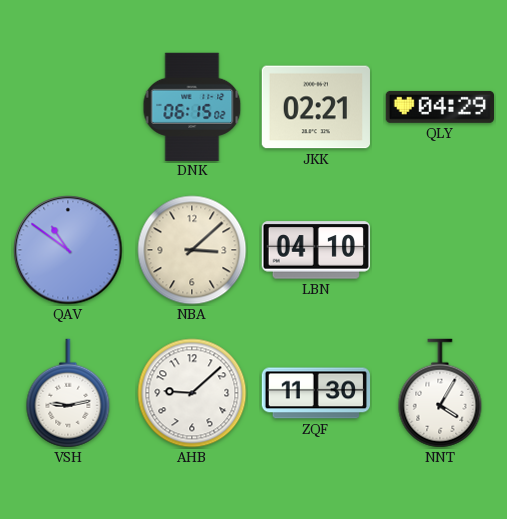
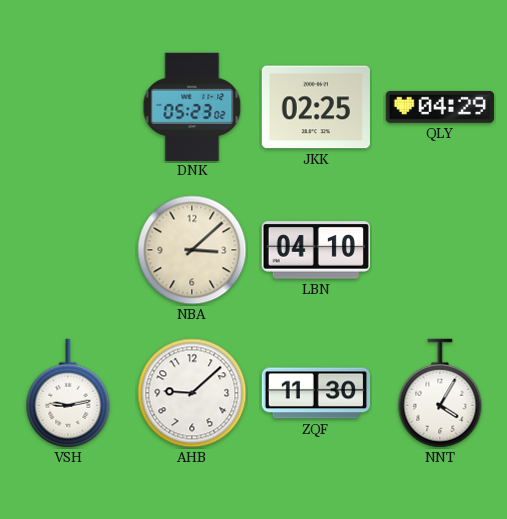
DNK: 06:15 -> 05:23 (192, 106)
JKK: 02:21 -> 02:25 (316, 107)
QAV: 10:51 -> none (68, 250)
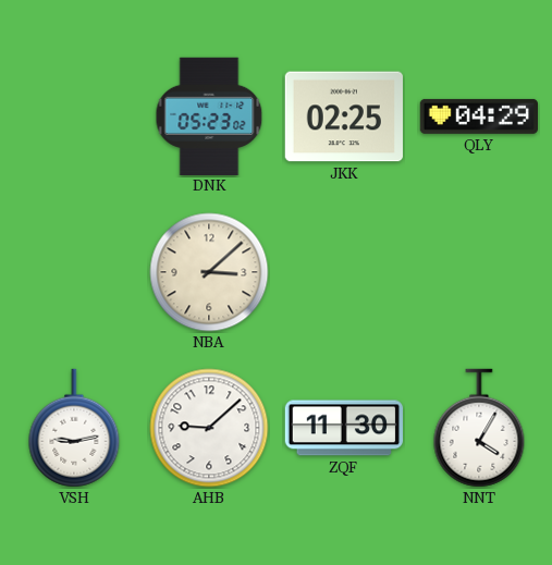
LBN: 04:10 -> none (315, 250)
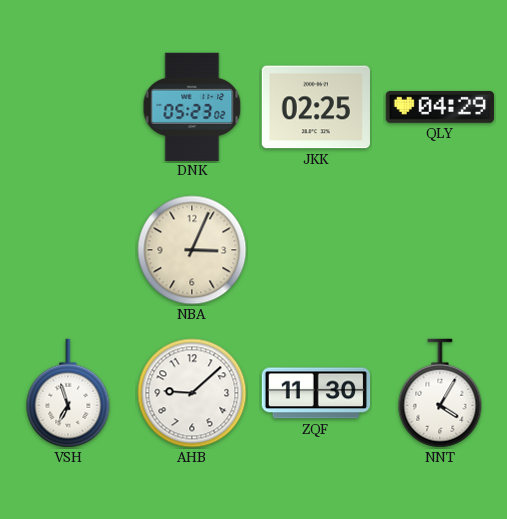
NBA: 3:08 -> 3:04 (192, 250)
VSH: 9:13 -> 6:57 (68, 393)
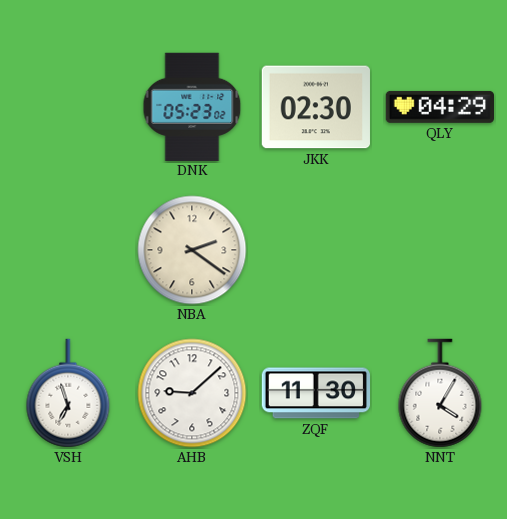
JKK: 02:25 -> 02:30 (316, 107)
NBA: 3:04 -> 2:21 (192, 250)
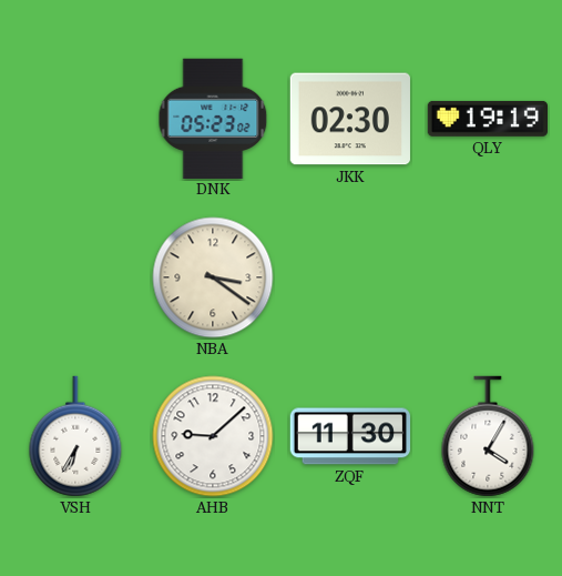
QLY: 04:29 -> 19:19 (487, 119)
NBA: 2:21 -> 3:21 (213, 277)
VSH: 6:57 -> 6:35 (75, 436)
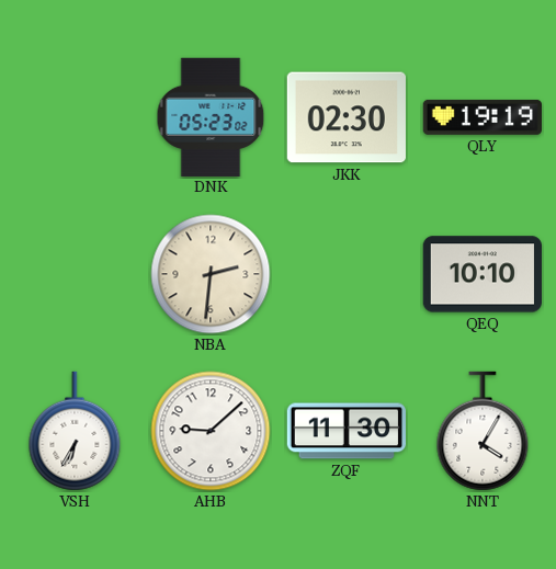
NBA: 3:21 -> 2:31 (211, 274)
QEQ: none -> 10:10 (481, 274)
